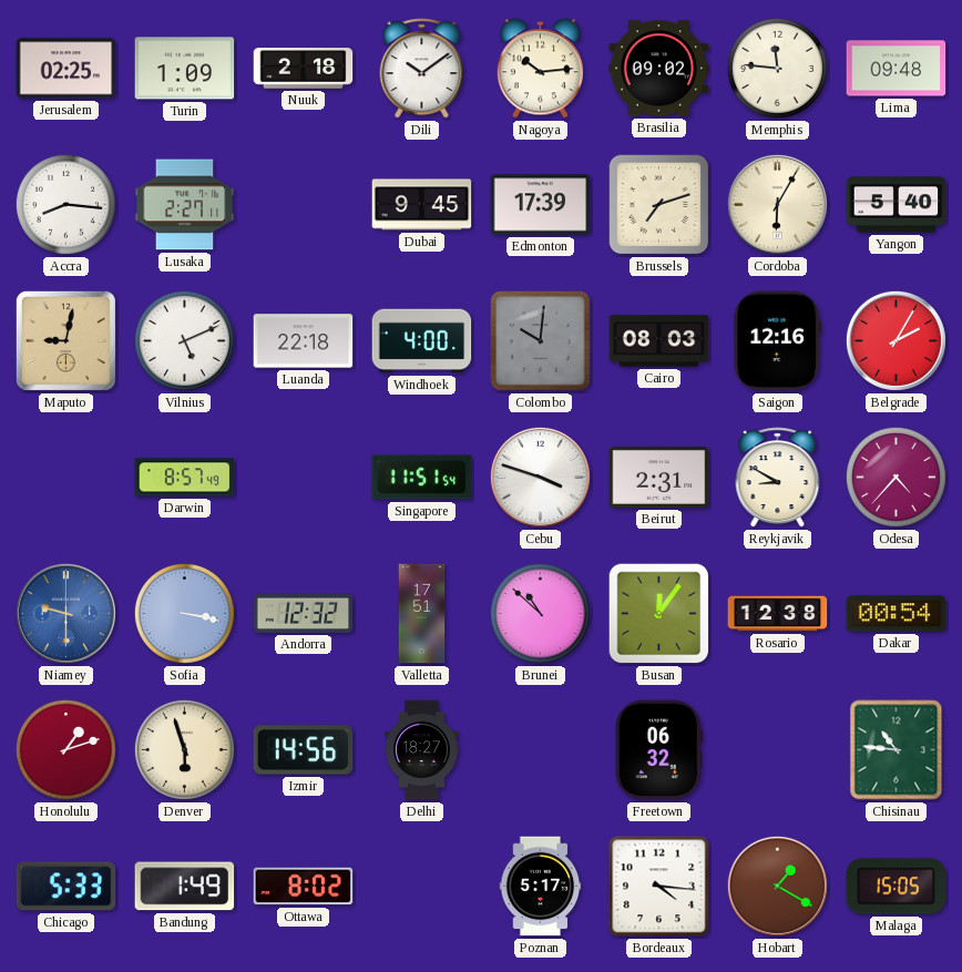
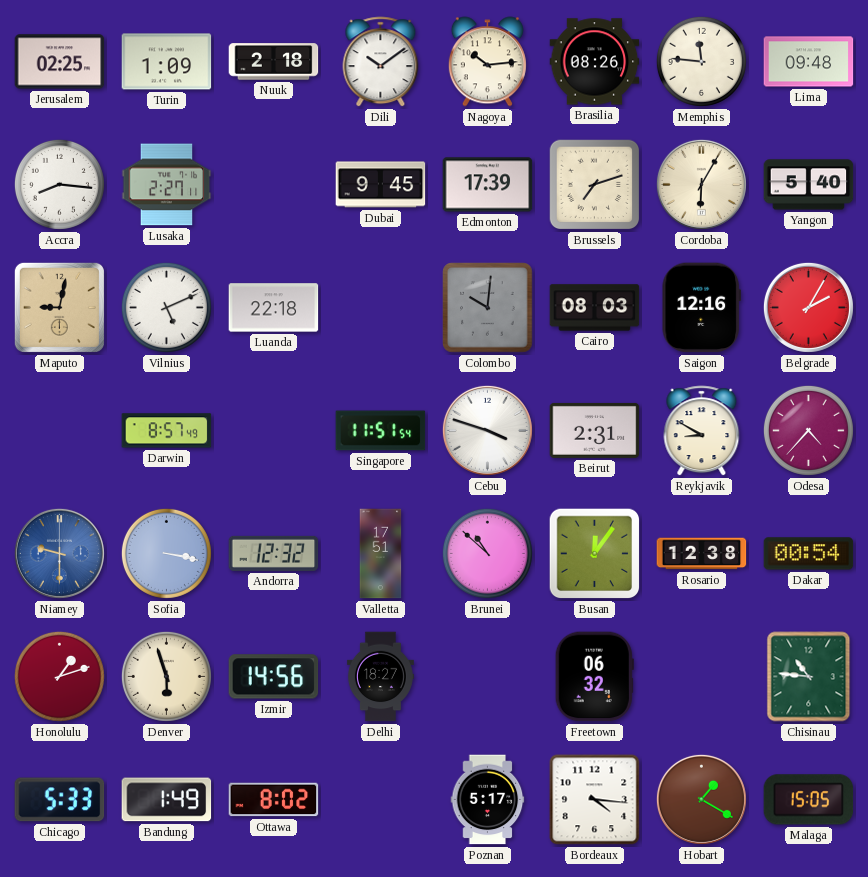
Brasilia: 09:02 -> 08:26 (595, 62)
Windhoek: 4:00 -> none (422, 341)
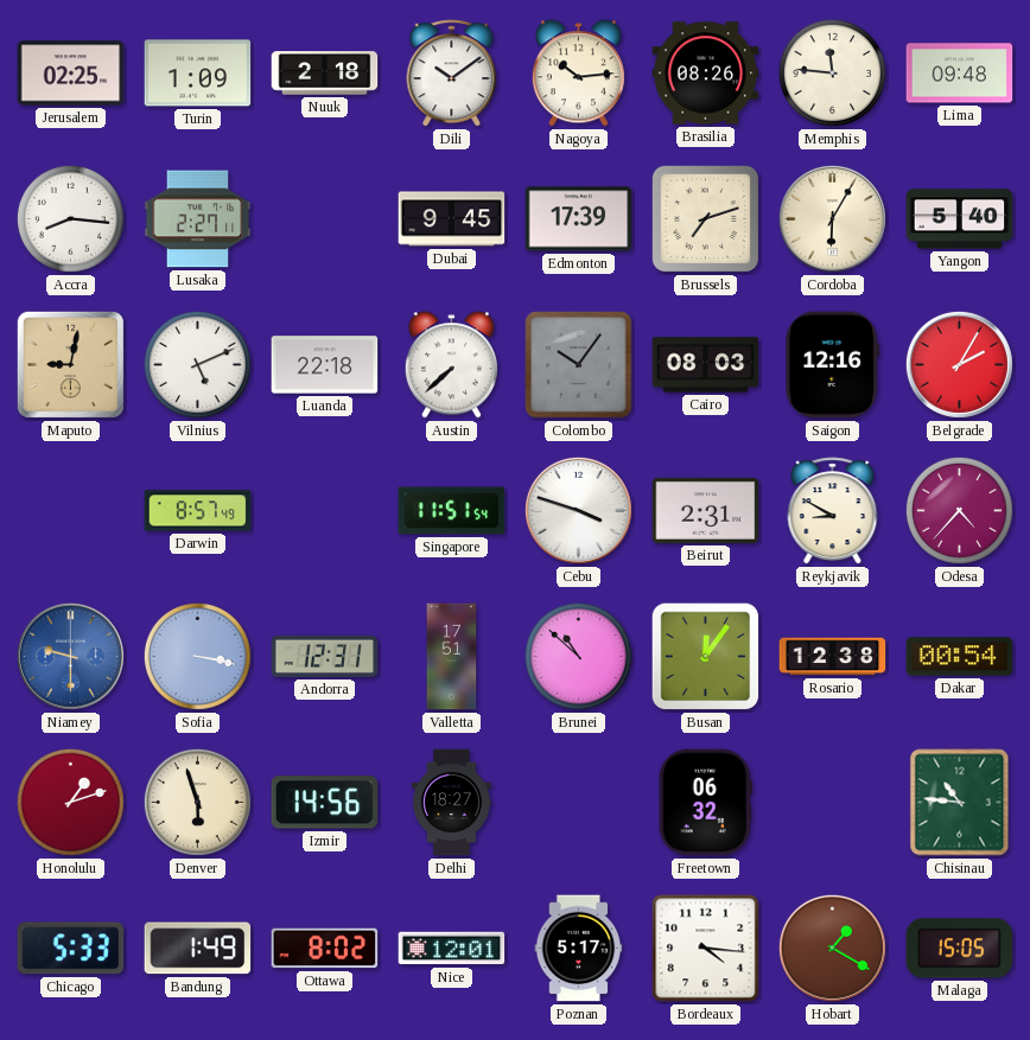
Austin: none -> 7:38 (451, 365)
Colombo: 10:01 -> 10:06 (579, 365)
Andorra: 12:32 -> 12:31 (325, 656)
Nice: none -> 12:01 (452, 949)
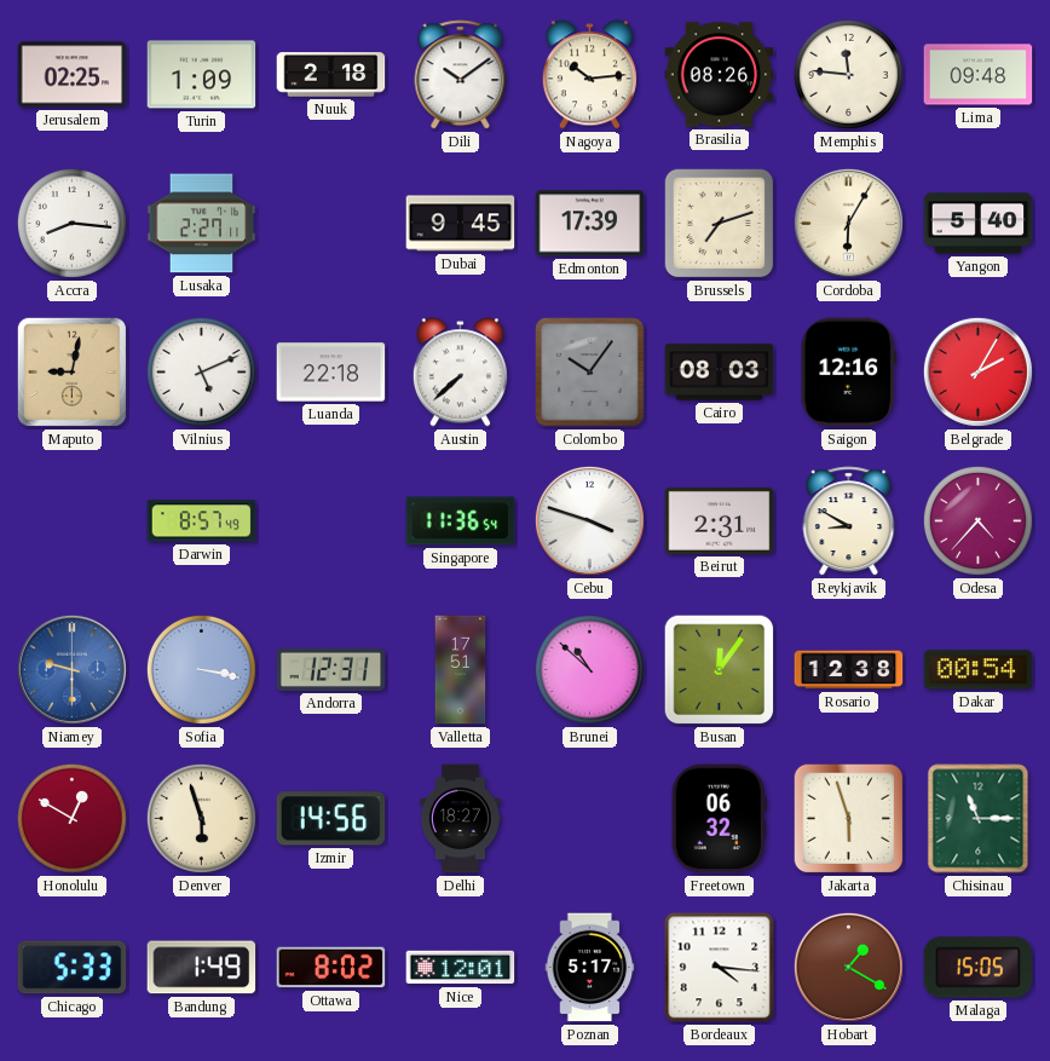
Singapore: 11:51 -> 11:36 (461, 521)
Honolulu: 1:12 -> 12:50 (71, 818)
Jakarta: none -> 5:57 (849, 819)
Chisinau: 10:46 -> 11:15 (979, 819)
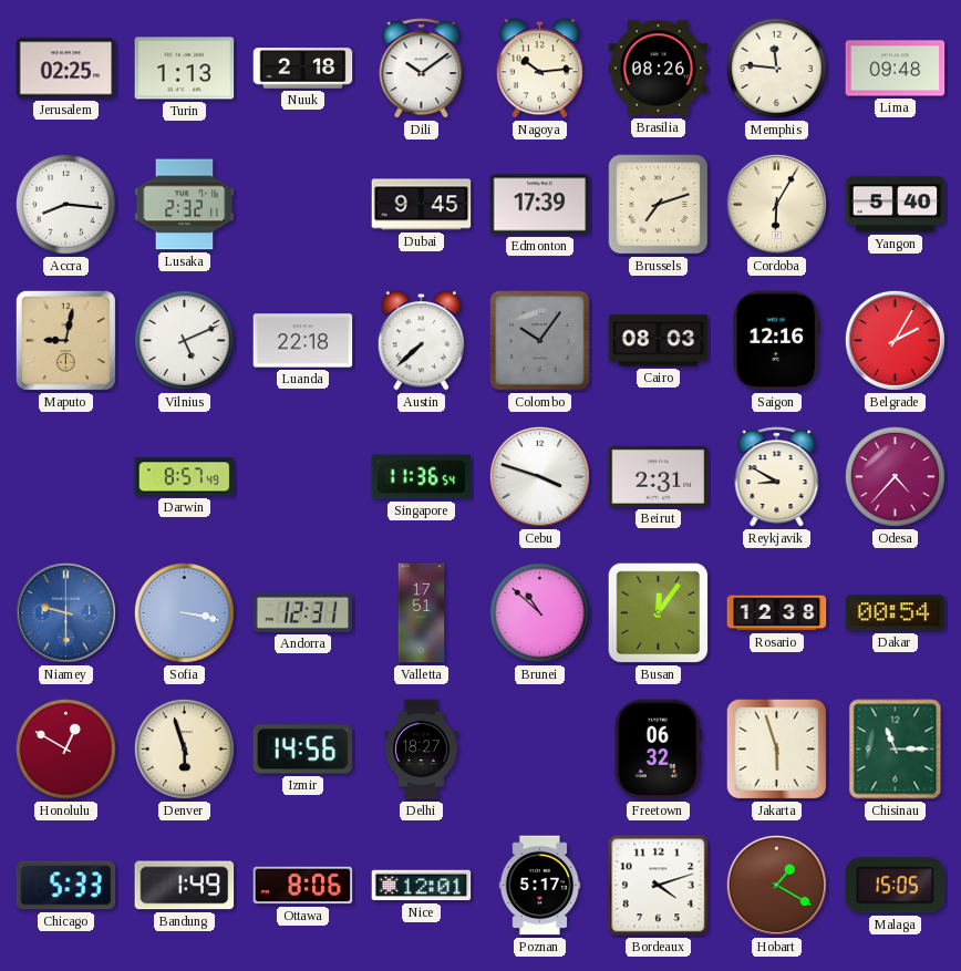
Turin: 1:09 -> 1:13 (185, 69)
Lusaka: 2:27 -> 2:32 (185, 205)
Ottawa: 8:02 -> 8:06 (303, 886)
Bordeaux: 4:16 -> 4:12 (659, 886)
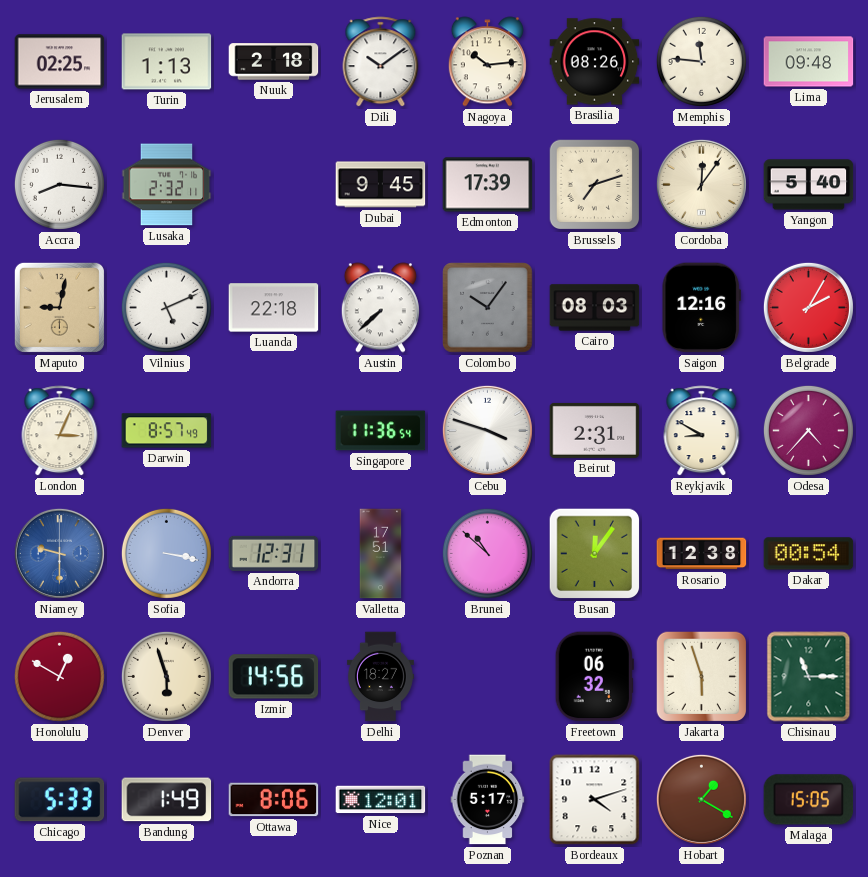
Cordoba: 6:05 -> 12:06 (701, 184)
London: none -> 3:04 (60, 431)
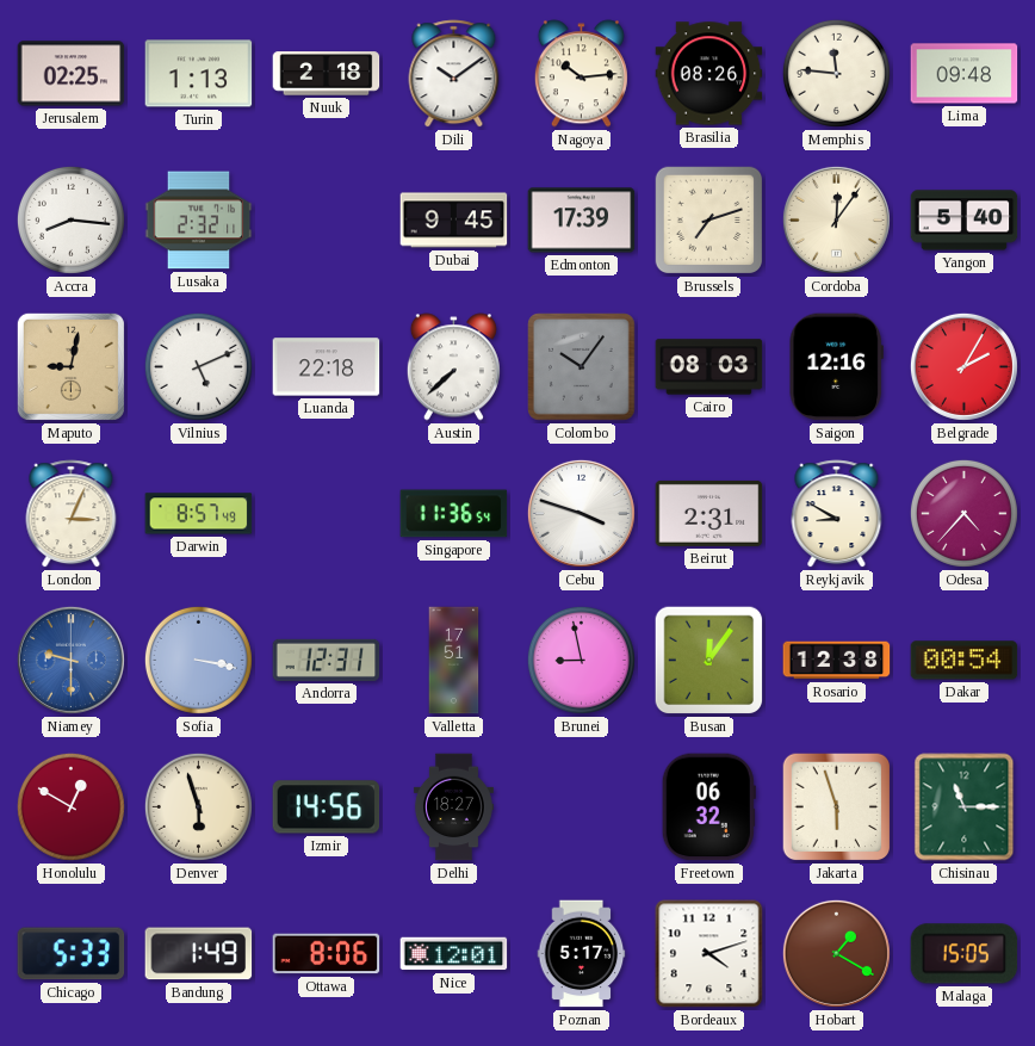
Brunei: 10:52 -> 8:58 (581, 660)
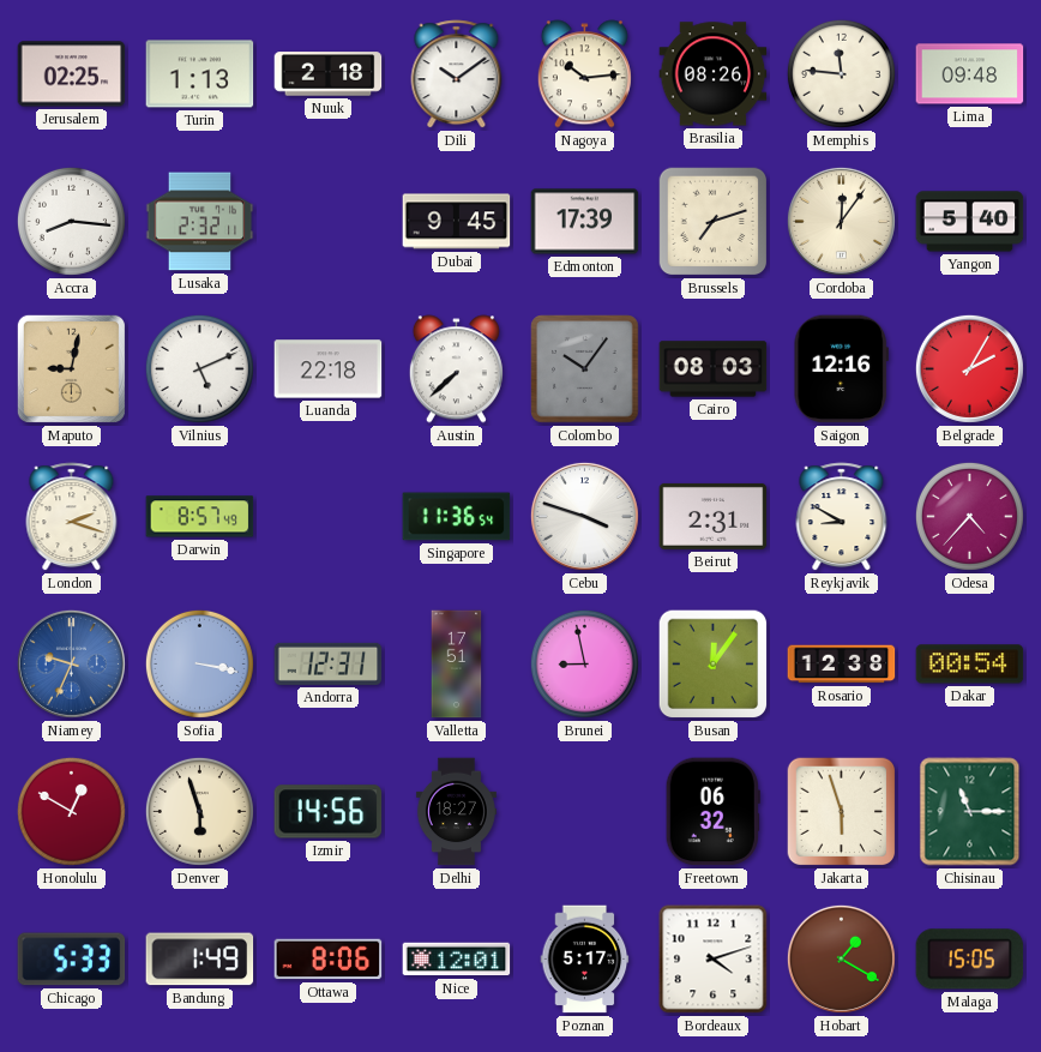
London: 3:04 -> 2:18 (72, 517)
Niamey: 9:30 -> 9:34 (71, 663)
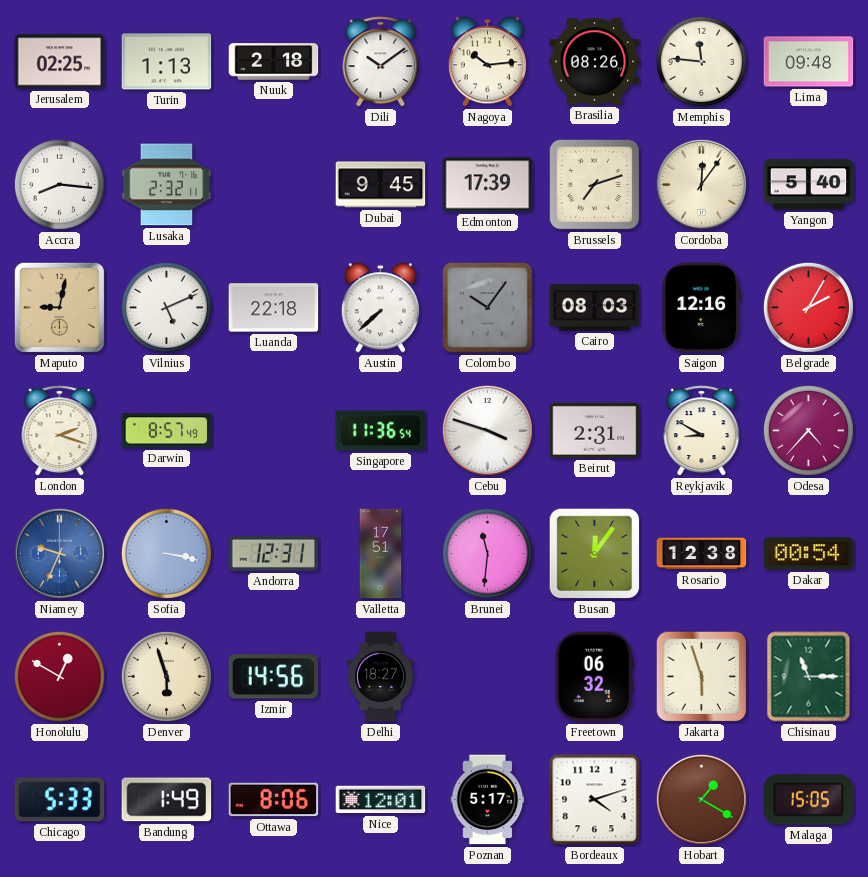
Brunei: 8:58 -> 11:31 (487, 553)
